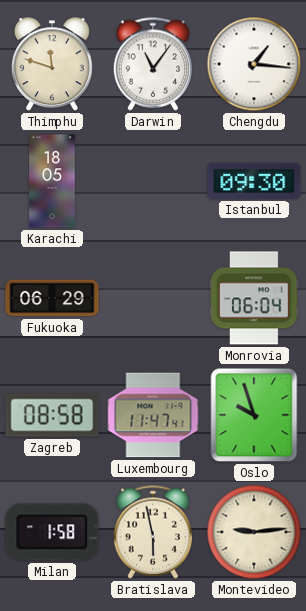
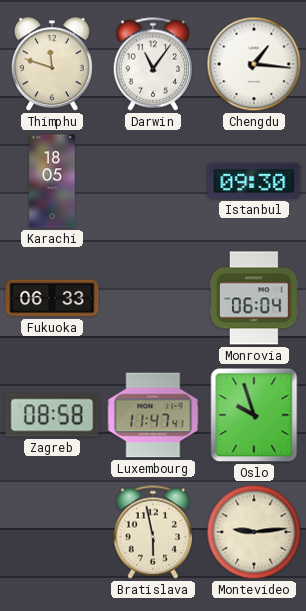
Fukuoka: 06:29 -> 06:33 (52, 298)
Milan: 1:58 -> none (52, 532)
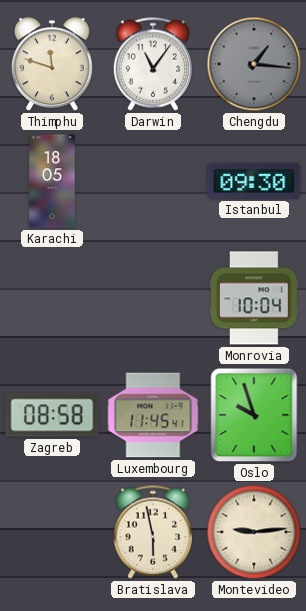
Chengdu dial: white -> grey (254, 64)
Fukuoka: 06:33 -> none (52, 298)
Monrovia: 06:04 -> 10:04 (254, 298)
Luxembourg: 11:47 -> 11:45 (153, 415)
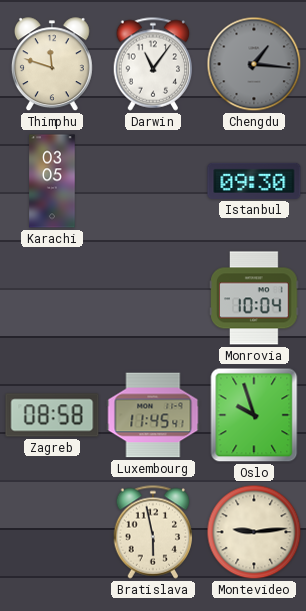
Karachi: 18:05 -> 03:05 (52, 181)
